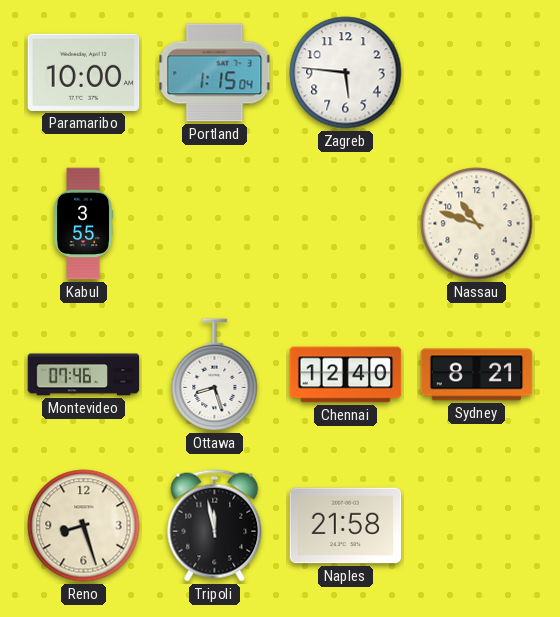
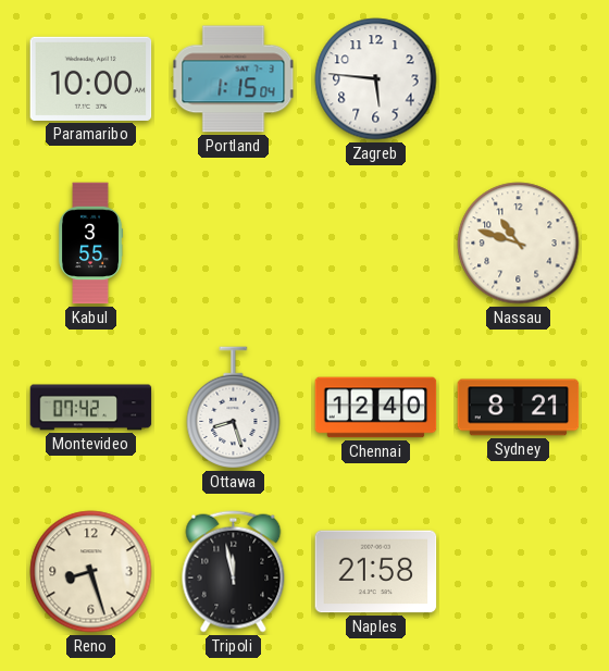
Montevideo: 07:46 -> 07:42 (91, 408)
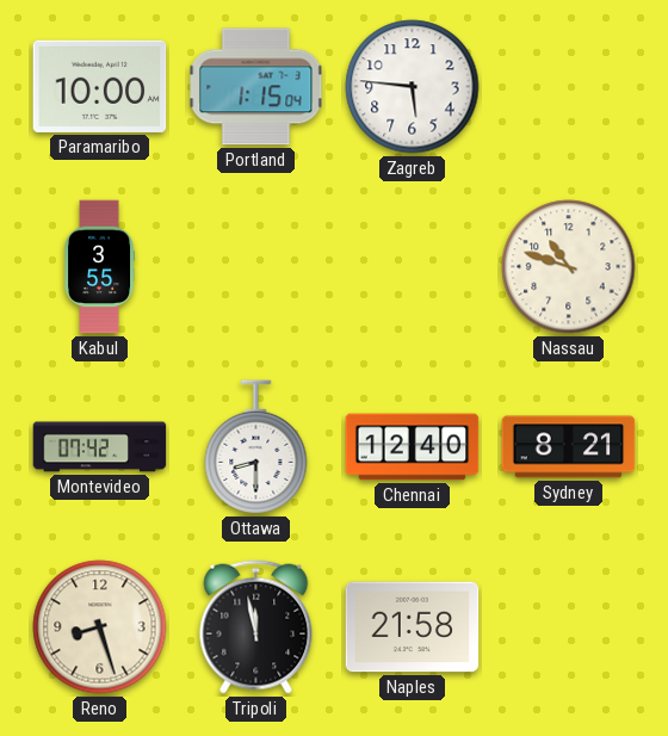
Ottawa: 8:27 -> 8:30 (256, 447)
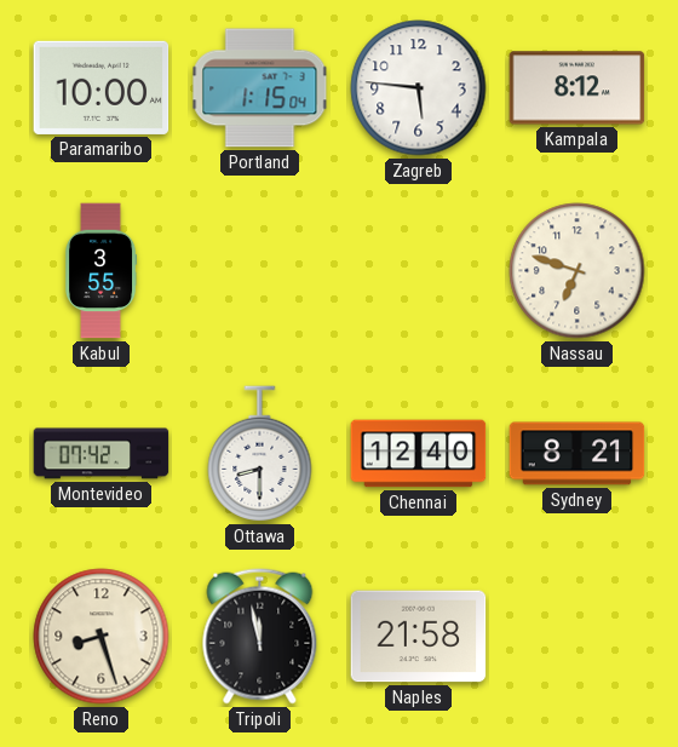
Kampala: none -> 8:12 (578, 88)
Nassau: 10:48 -> 6:48 (578, 271)
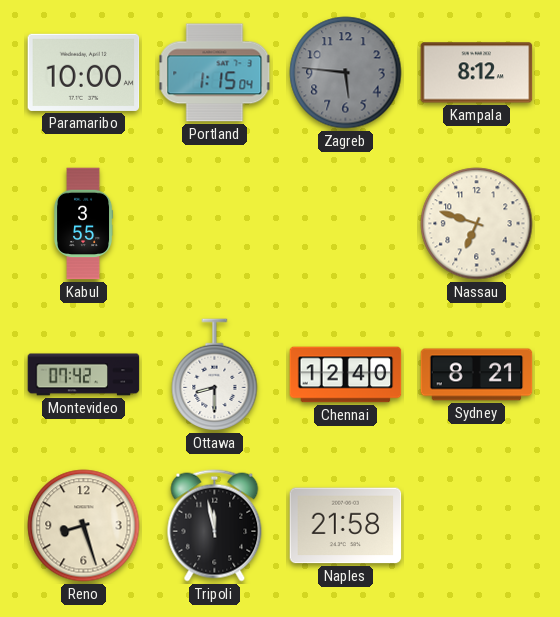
Zagreb dial: white -> grey (346, 73)
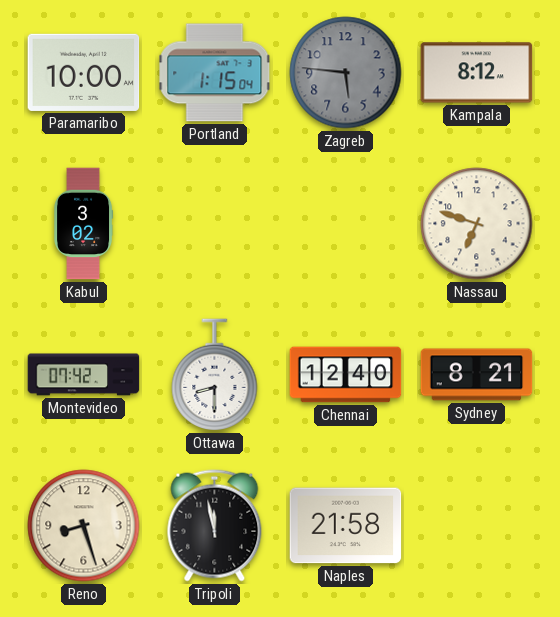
Kabul: 3:55 -> 3:02 (84, 224)
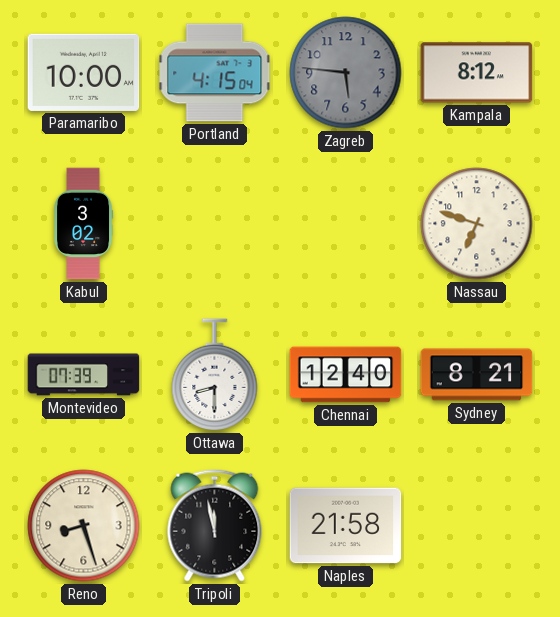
Portland: 1:15 -> 4:15 (215, 73)
Montevideo: 07:42 -> 07:39 (84, 375)
